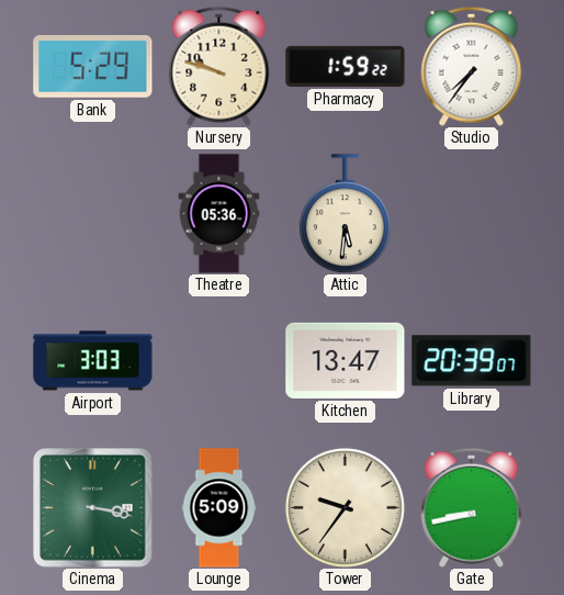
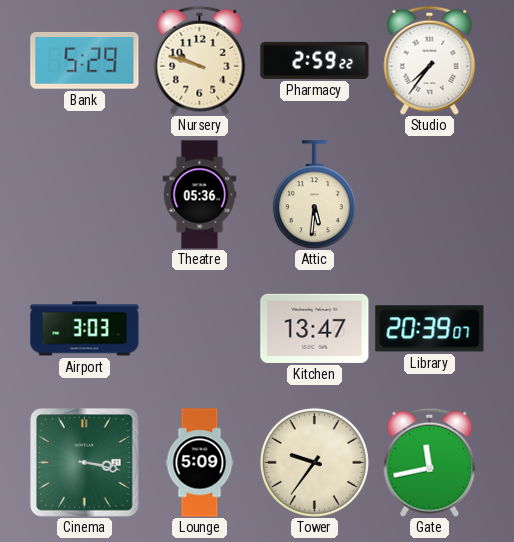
Pharmacy: 1:59 -> 2:59 (315, 60)
Gate: 8:43 -> 11:43 (430, 462)
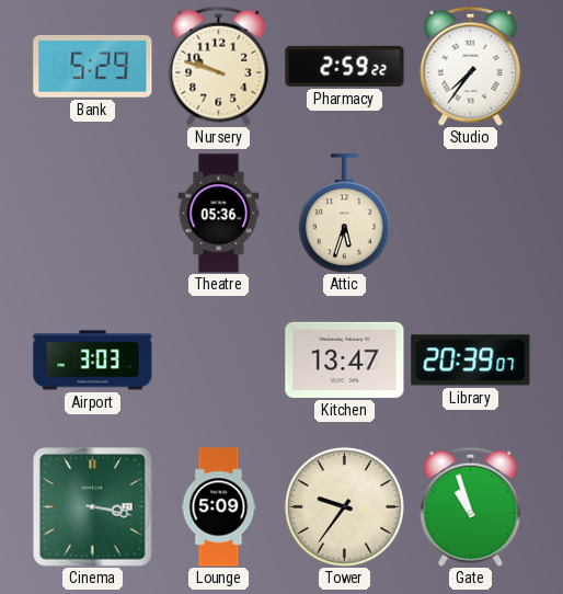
Attic: 5:31 -> 5:33 (344, 214)
Gate: 11:43 -> 10:57 (471, 506)
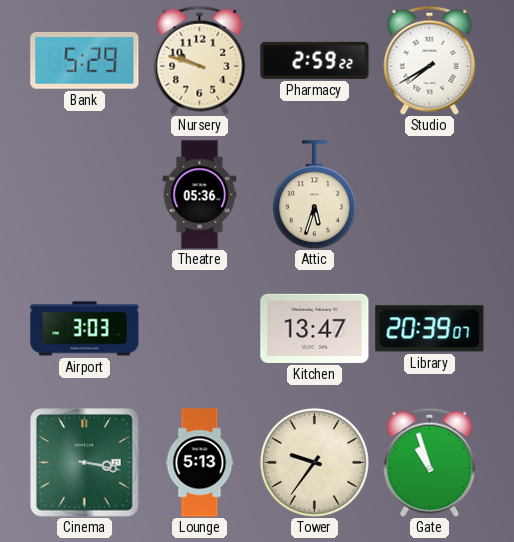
Studio: 7:36 -> 7:40 (430, 60)
Lounge: 5:09 -> 5:13 (200, 463)
